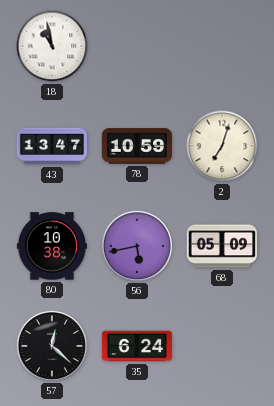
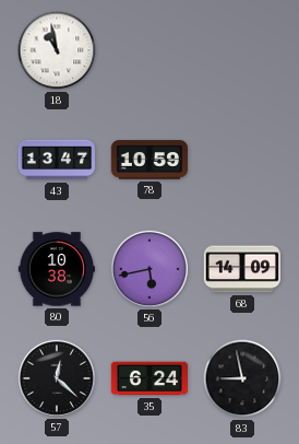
2: 7:03 -> none (222, 146)
68: 05:09 -> 14:09 (241, 269)
83: none -> 8:58 (242, 378)
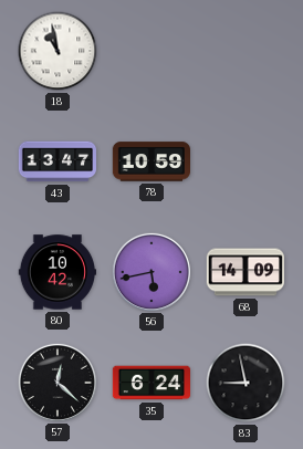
80: 10:38 -> 10:42 (56, 272)
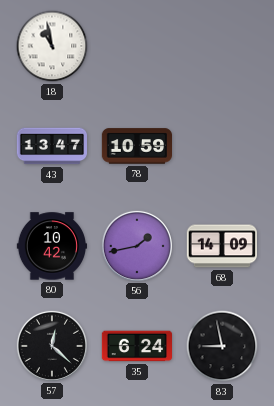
56: 5:43 -> 1:43 (136, 245)
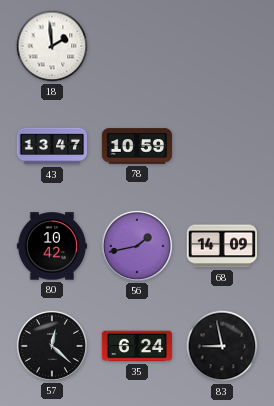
18: 10:58 -> 1:59 (52, 46)
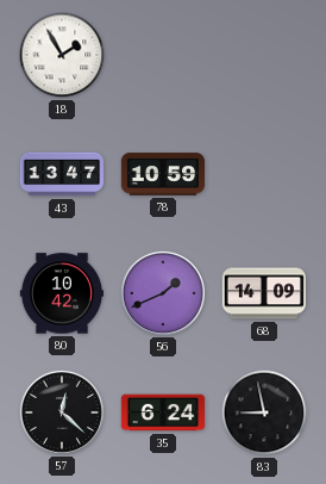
18: 1:59 -> 1:55 (62, 55)
56: 1:43 -> 1:41 (162, 292)
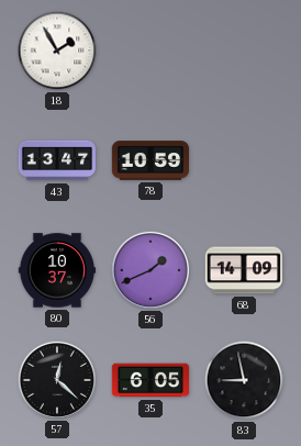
80: 10:42 -> 10:37 (56, 270)
35: 6:24 -> 6:05 (150, 380)
